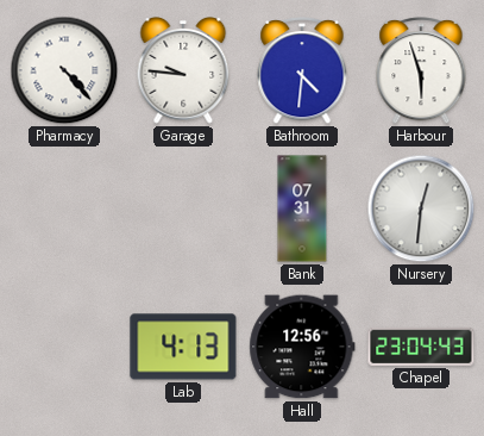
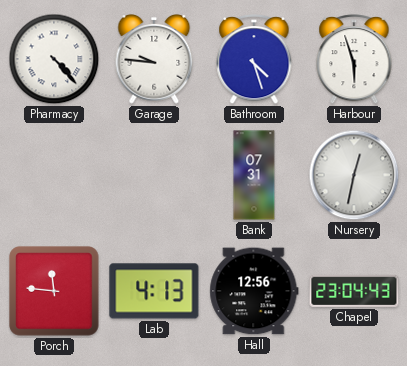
Bathroom: 4:31 -> 4:27 (254, 60)
Nursery: 12:31 -> 12:32 (354, 175)
Porch: none -> 11:46 (54, 291)
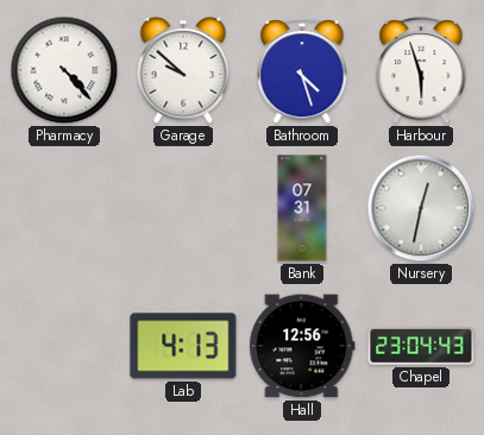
Garage: 9:46 -> 9:52 (183, 71)
Porch: 11:46 -> none (54, 291)
